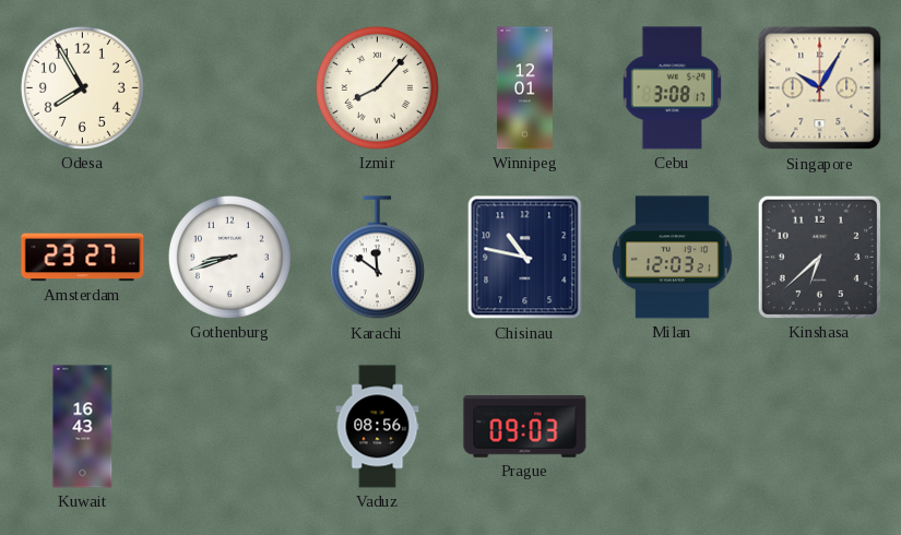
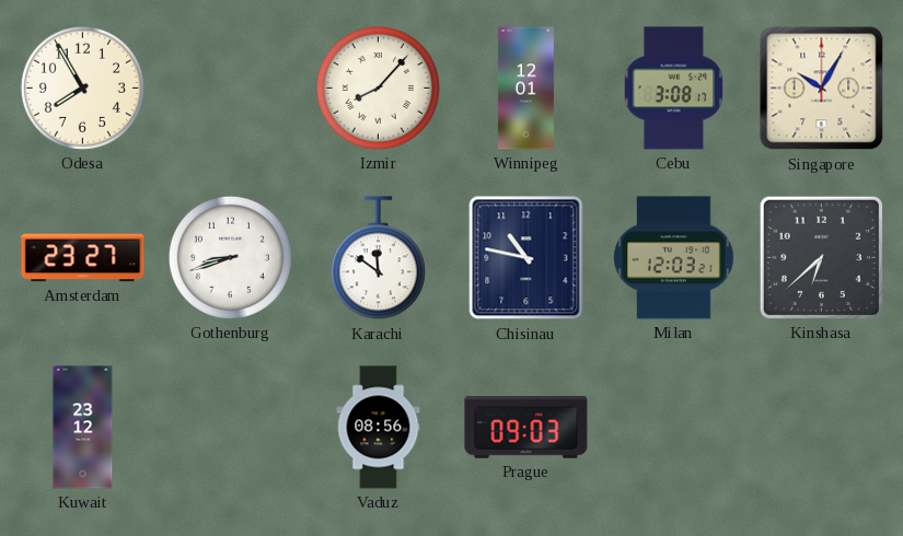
Kuwait: 16:43 -> 23:12 (83, 428)
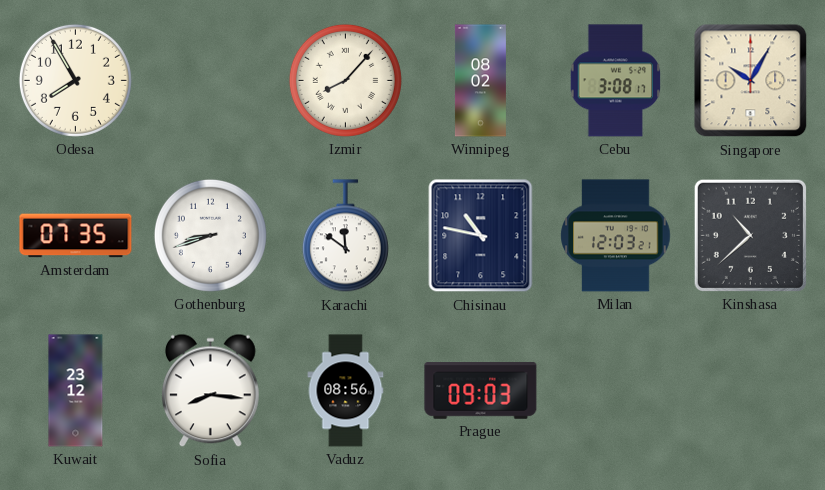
Winnipeg: 12:01 -> 08:02 (480, 81)
Amsterdam: 23:27 -> 07:35 (76, 236)
Kinshasa: 6:38 -> 10:38 (750, 235)
Sofia: none -> 8:16 (210, 391)
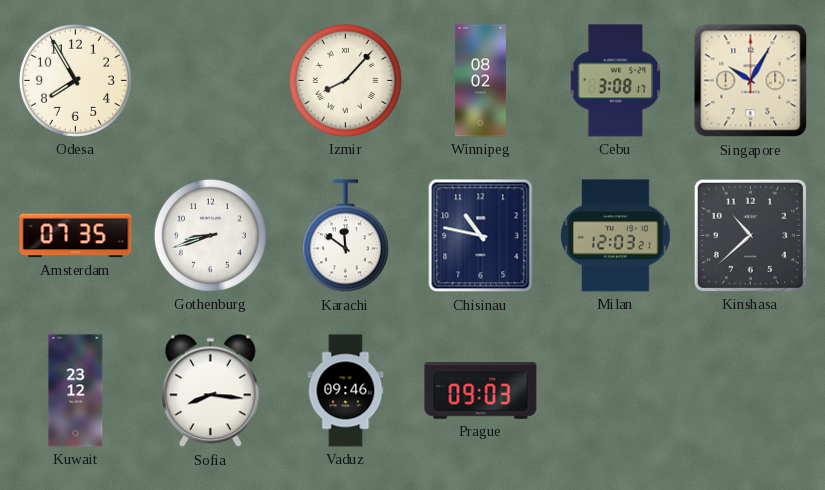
Vaduz: 08:56 -> 09:46 (346, 391)
